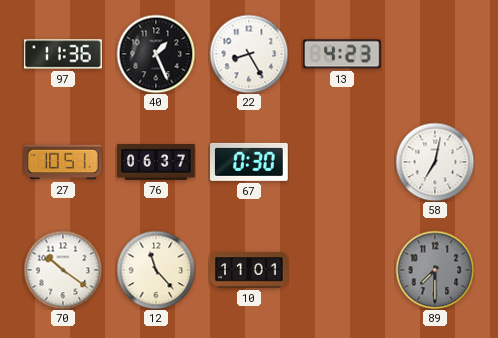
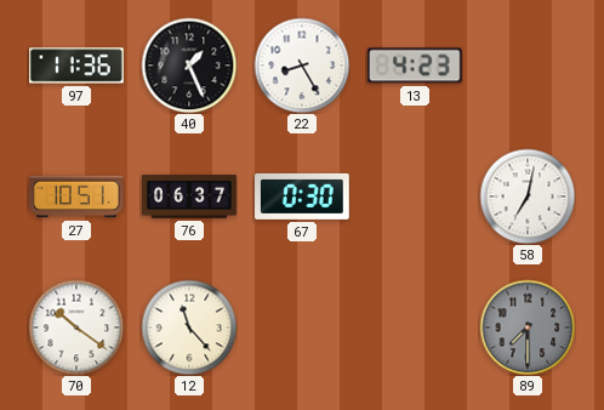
10: 11:01 -> none (249, 270)
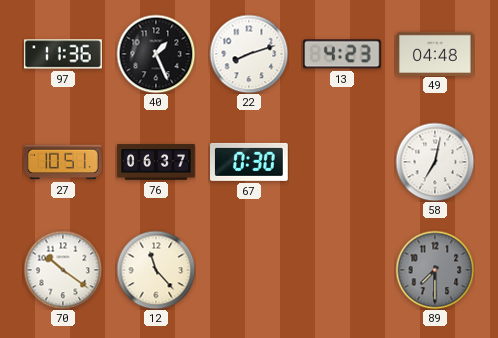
22: 8:25 -> 8:12 (249, 54)
49: none -> 04:48 (435, 53)
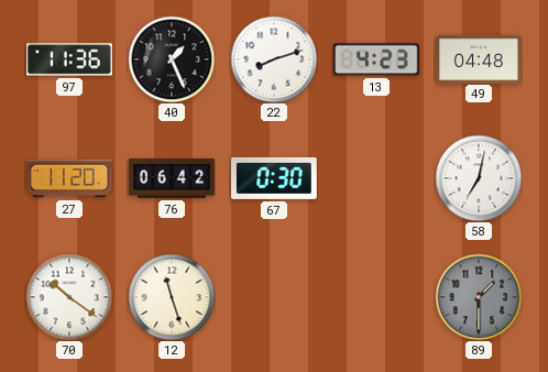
27: 10:51 -> 11:20 (70, 178)
76: 06:37 -> 06:42 (172, 178)
12: 11:23 -> 11:27 (172, 297)
89: 7:30 -> 1:30 (479, 297)
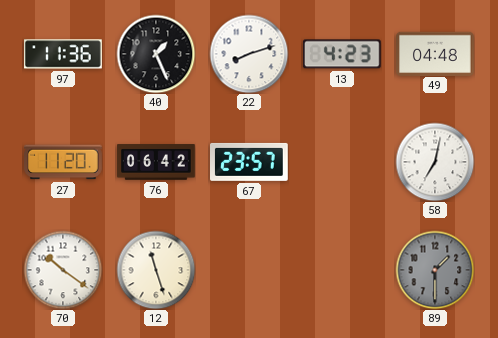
67: 0:30 -> 23:57 (250, 162)
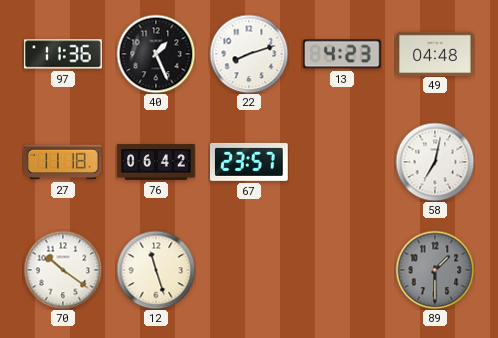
27: 11:20 -> 11:18 (64, 162)
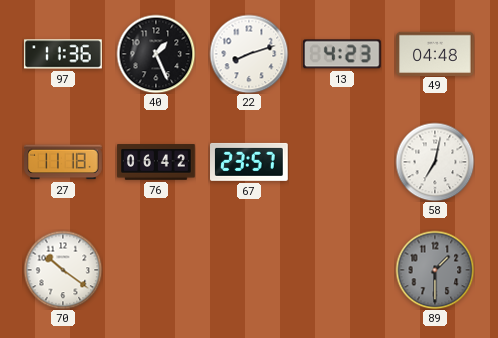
12: 11:27 -> none (156, 270)
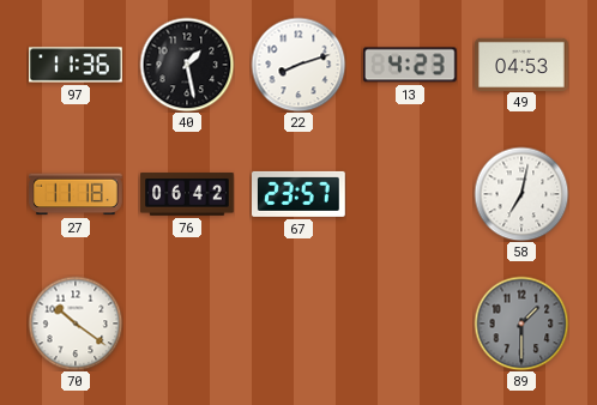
40: 1:26 -> 1:28 (187, 65)
49: 04:48 -> 04:53 (521, 64)
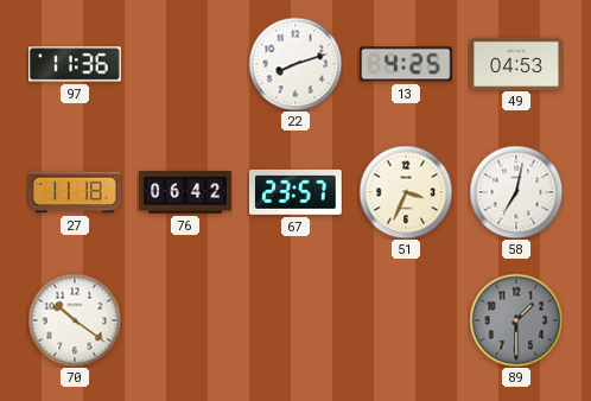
40: 1:28 -> none (187, 65)
13: 4:23 -> 4:25 (406, 64)
51: none -> 3:34 (406, 192)
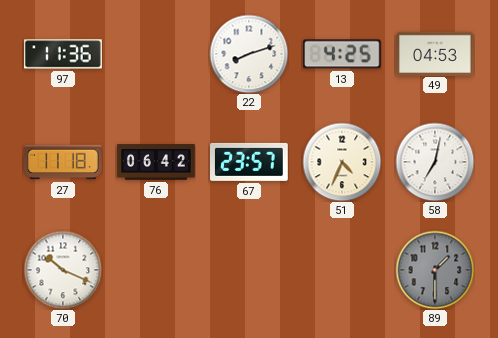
51: 3:34 -> 4:34 (342, 162)
70: 10:21 -> 10:19 (63, 270)
